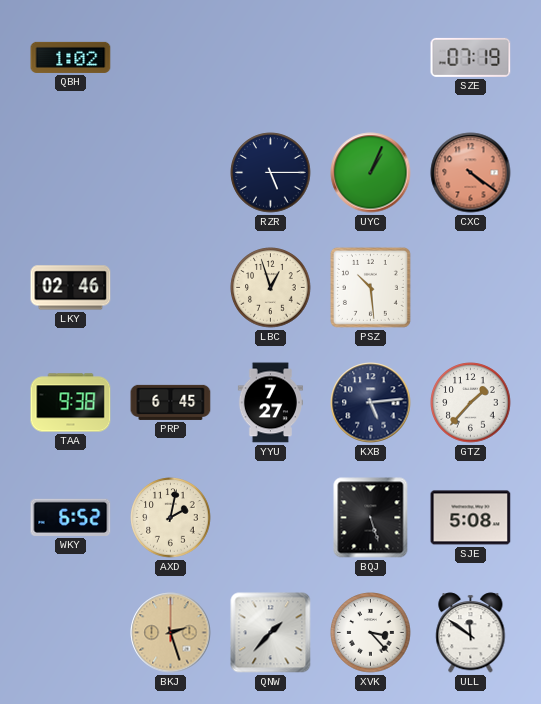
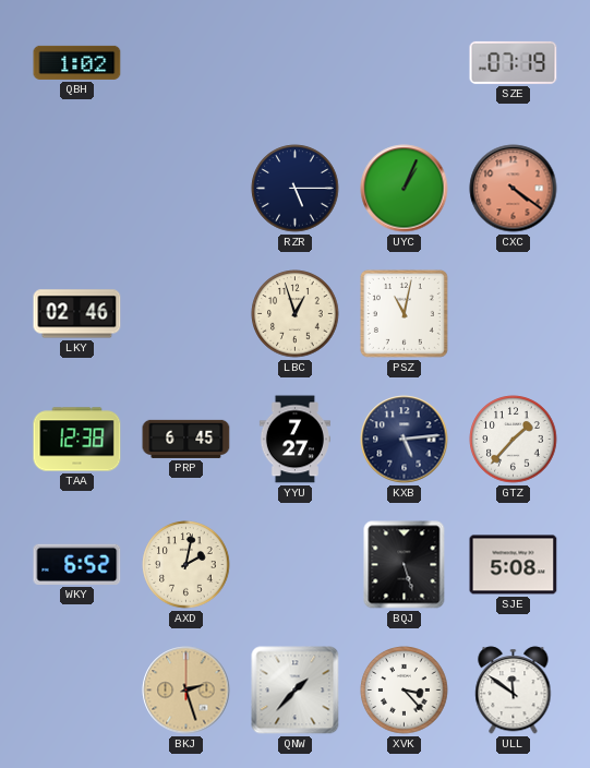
PSZ: 10:29 -> 11:02 (404, 313)
TAA: 9:38 -> 12:38 (77, 440)
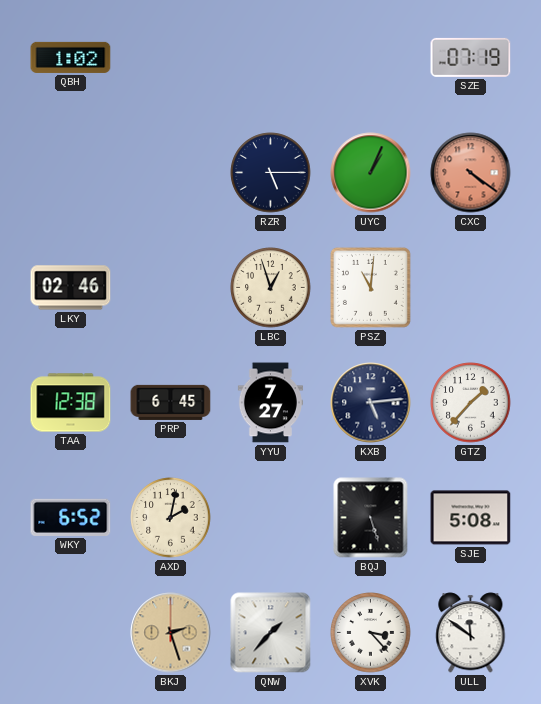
PSZ: 11:02 -> 11:01 (370, 287)
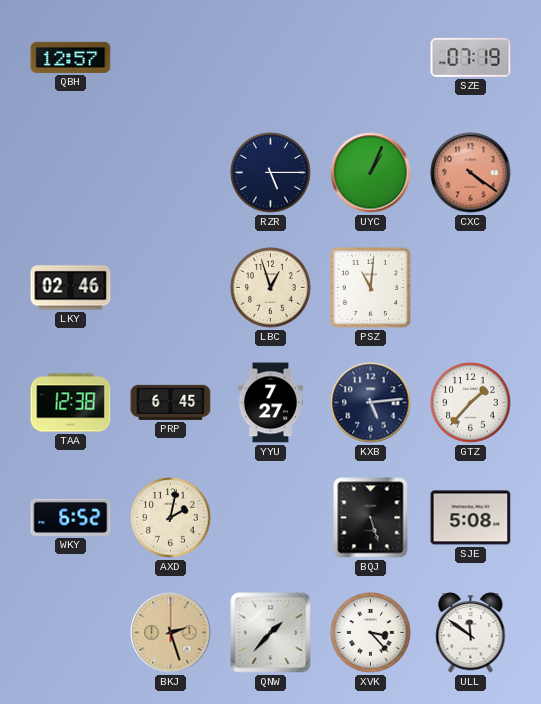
QBH: 1:02 -> 12:57 (71, 57)
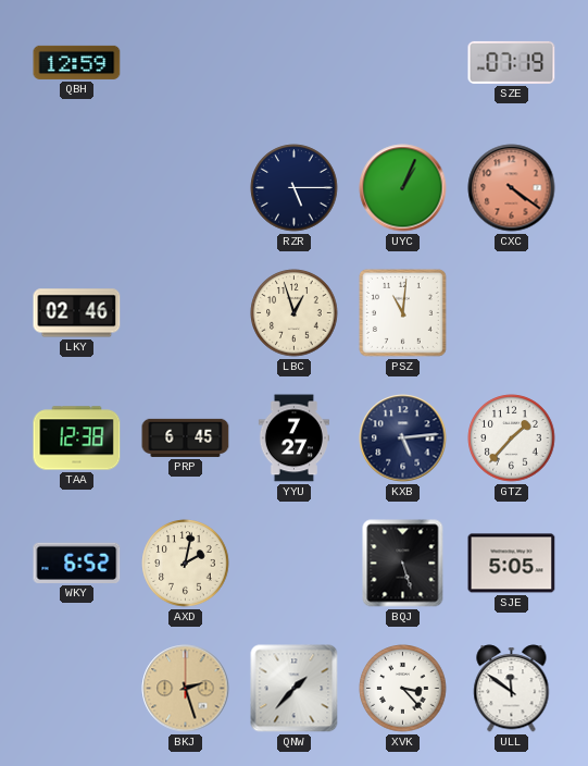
QBH: 12:57 -> 12:59 (77, 62)
SJE: 5:08 -> 5:05 (512, 564)
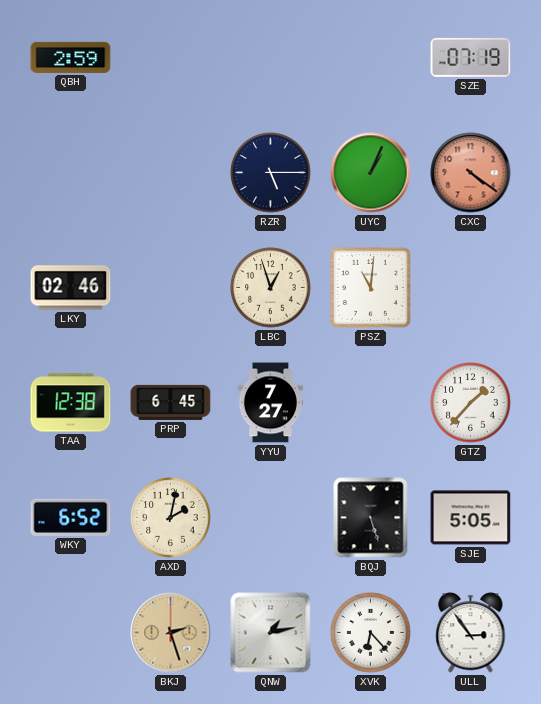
QBH: 12:59 -> 2:59 (71, 57)
KXB: 5:14 -> none (403, 438)
QNW: 1:37 -> 1:13 (271, 633)
XVK: 3:23 -> 6:23 (371, 633)
ULL: 11:51 -> 2:54 (471, 633)
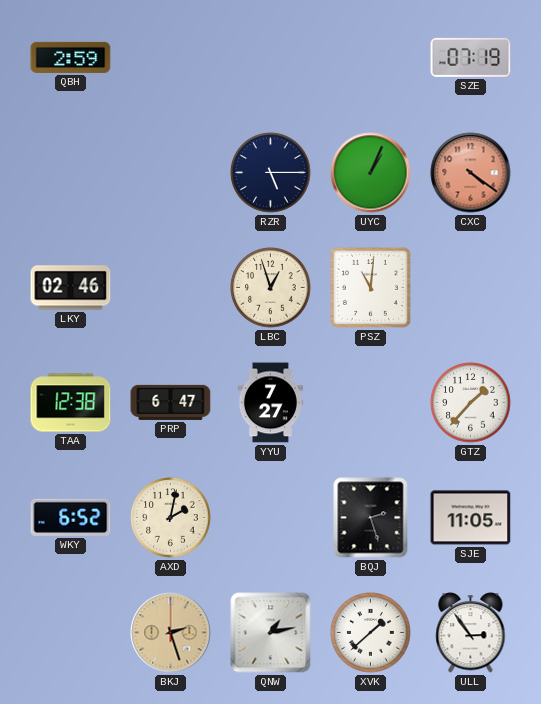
PRP: 6:45 -> 6:47 (171, 402)
BQJ: 5:27 -> 2:27 (371, 518)
SJE: 5:05 -> 11:05 (471, 518)
XVK: 6:23 -> 1:38 (371, 633)
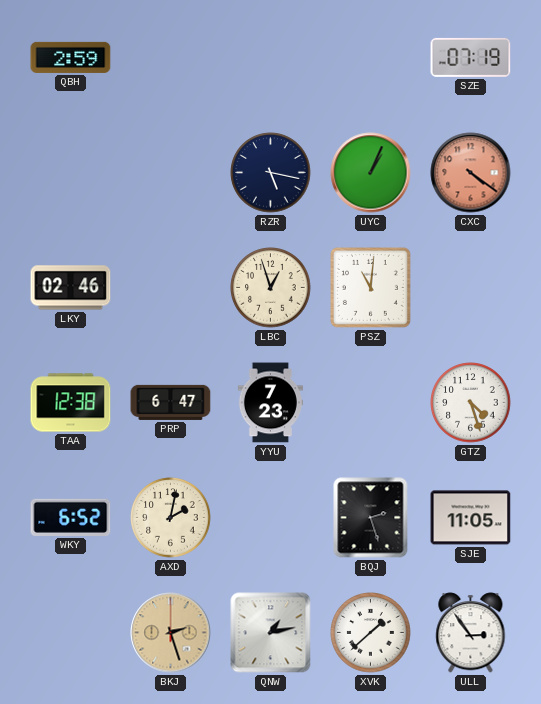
RZR: 5:15 -> 5:17 (271, 173)
YYU: 7:27 -> 7:23 (270, 403)
GTZ: 1:37 -> 4:27 (471, 403)
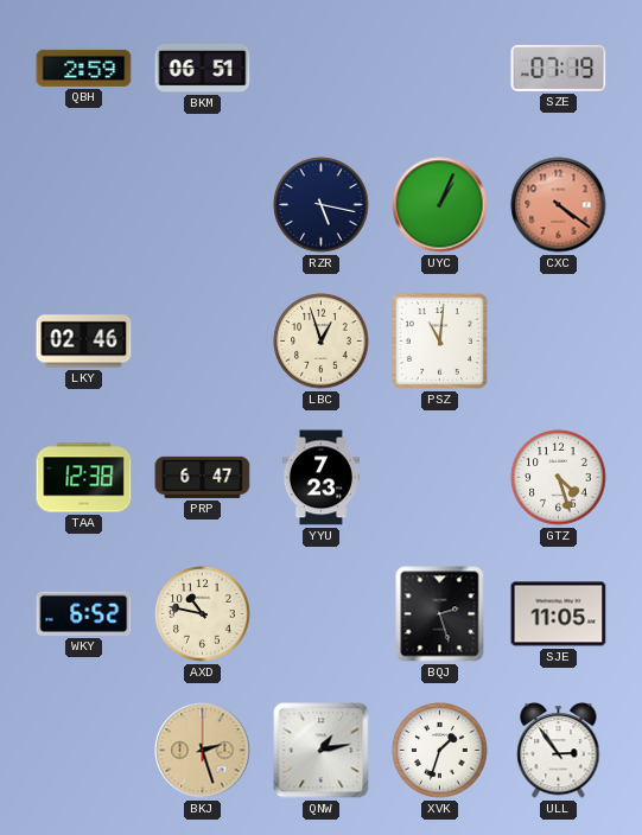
BKM: none -> 06:51 (203, 68)
AXD: 2:02 -> 10:47 (203, 614)
XVK: 1:38 -> 1:33 (440, 751)
